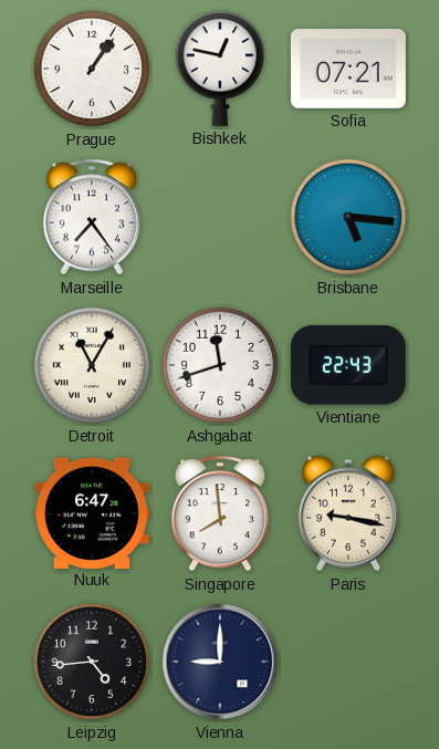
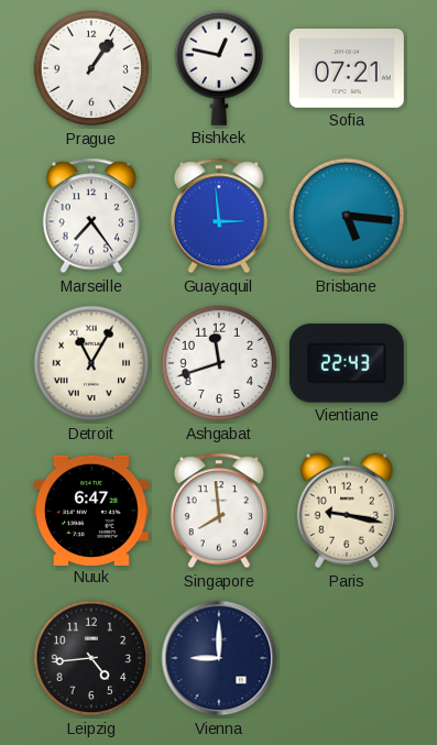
Guayaquil: none -> 2:59 (219, 216)
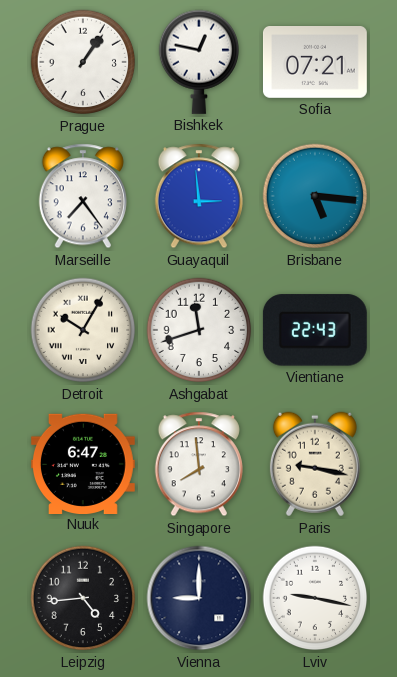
Detroit: 11:05 -> 10:05 (83, 330)
Lviv: none -> 9:17 (315, 598)
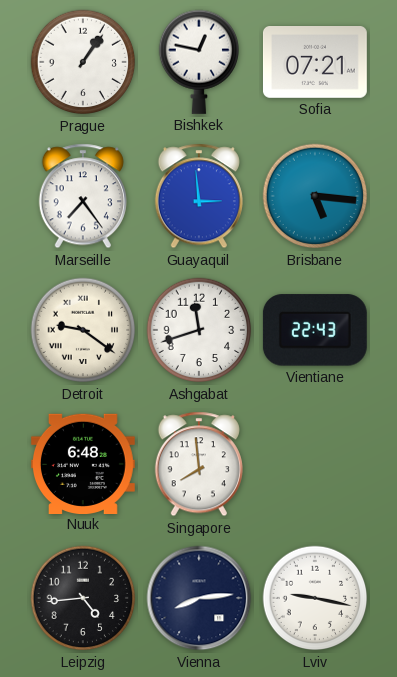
Detroit: 10:05 -> 9:21 (83, 330)
Nuuk: 6:47 -> 6:48 (83, 463)
Paris: 9:17 -> none (315, 464)
Vienna: 9:00 -> 8:14 (199, 598)
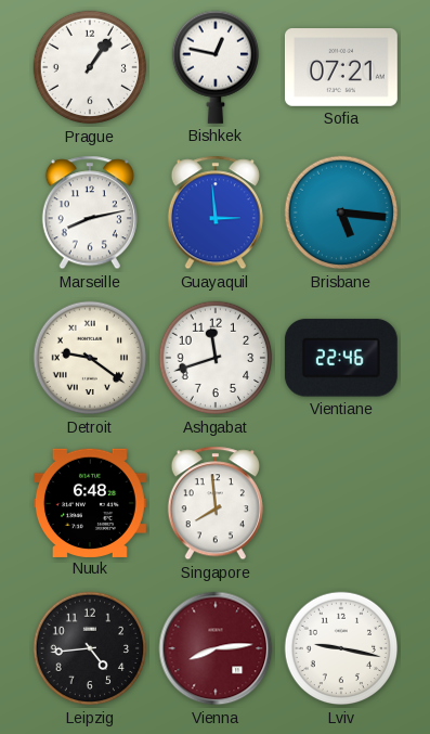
Marseille: 7:24 -> 8:13 (90, 213)
Vientiane: 22:43 -> 22:46 (341, 358)
Vienna dial: navy -> burgundy (216, 648)
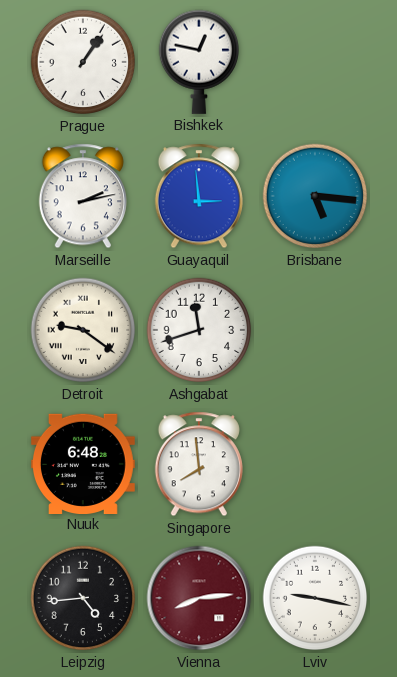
Sofia: 07:21 -> none (341, 68)
Marseille: 8:13 -> 2:13 (83, 196)
Vientiane: 22:46 -> none (341, 358)
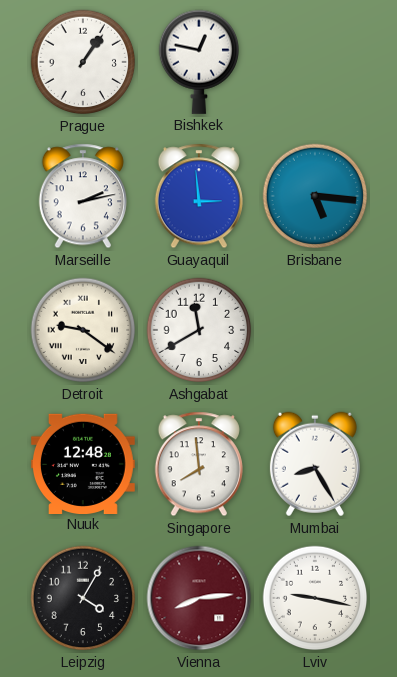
Ashgabat: 11:42 -> 11:40 (199, 330)
Nuuk: 6:48 -> 12:48 (83, 463)
Mumbai: none -> 8:25 (315, 464)
Leipzig: 4:44 -> 4:05 (83, 598)
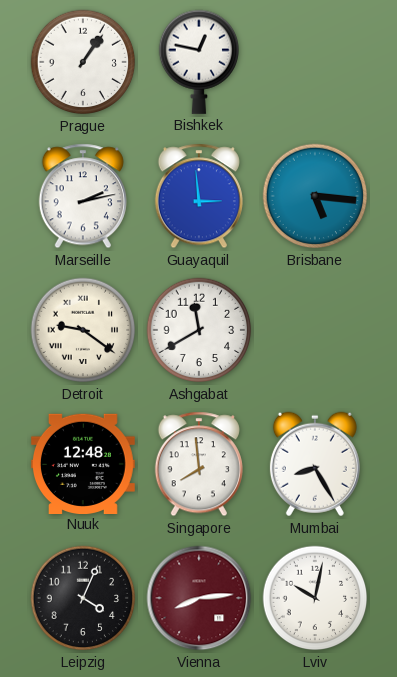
Leipzig: 4:05 -> 4:04 (83, 598)
Lviv: 9:17 -> 10:02 (315, 598)
